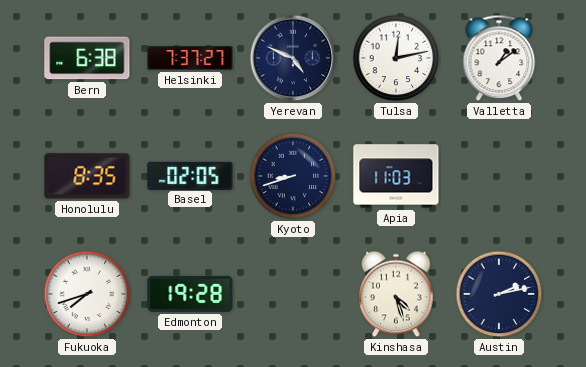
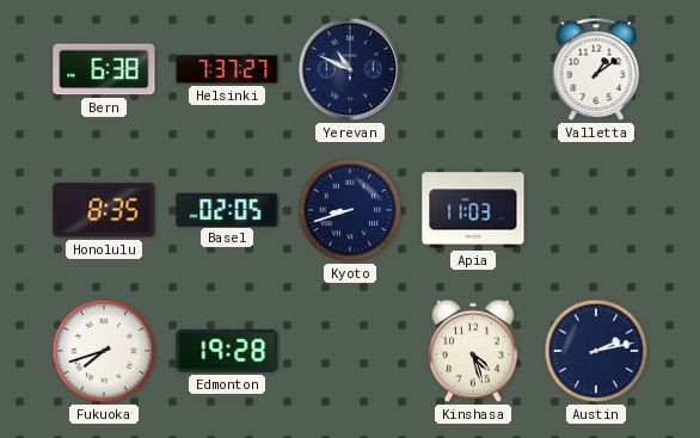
Yerevan: 4:49 -> 10:49 (350, 69)
Tulsa: 12:13 -> none (396, 58)
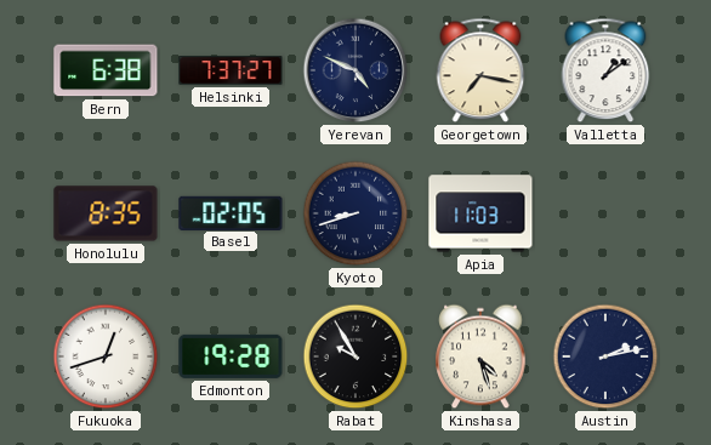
Yerevan: 10:49 -> 4:49 (355, 70)
Georgetown: none -> 7:17 (480, 70)
Fukuoka: 7:42 -> 12:42 (106, 356)
Rabat: none -> 9:55 (355, 356)
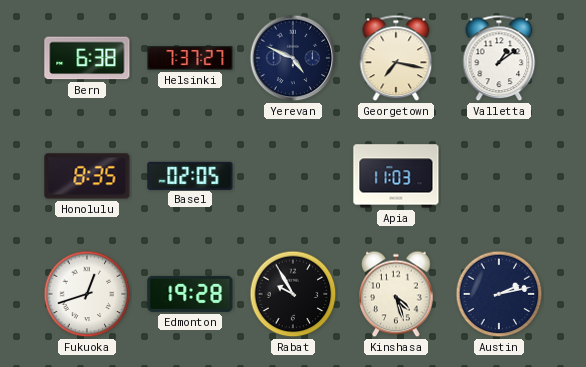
Kyoto: 8:42 -> none (355, 213)
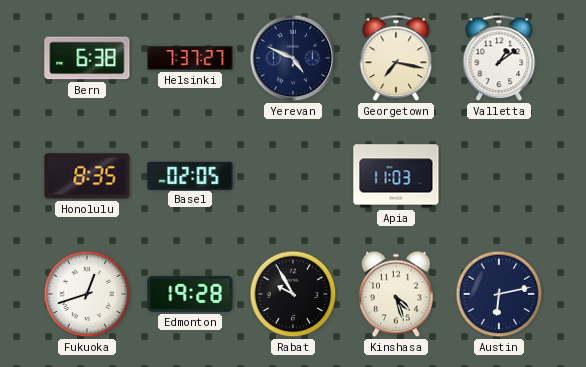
Austin: 2:13 -> 6:13 (499, 294)
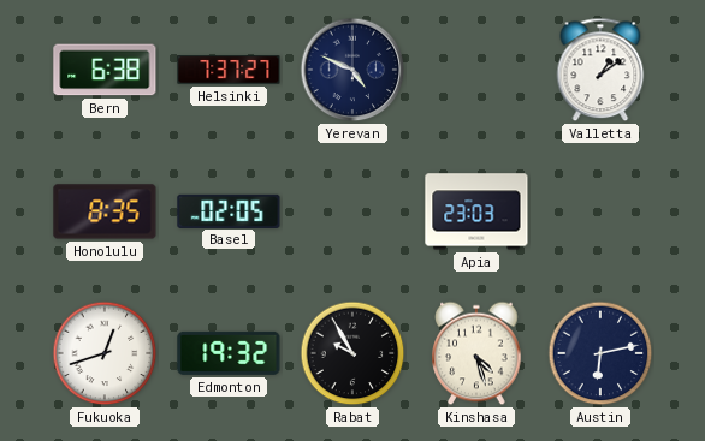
Georgetown: 7:17 -> none (396, 58)
Apia: 11:03 -> 23:03 (476, 211)
Edmonton: 19:28 -> 19:32 (229, 353)
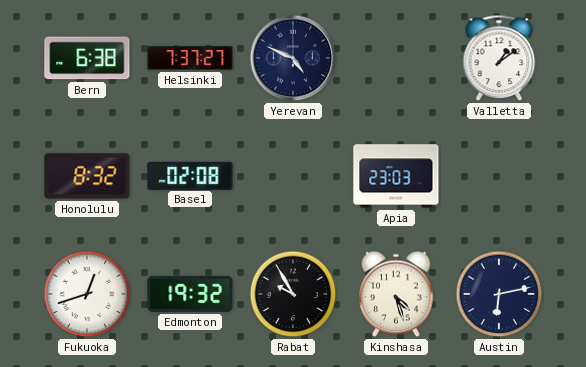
Honolulu: 8:35 -> 8:32 (87, 176)
Basel: 02:05 -> 02:08 (190, 175)
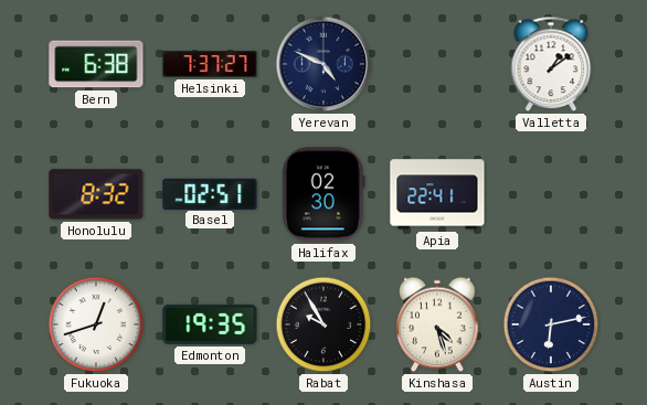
Basel: 02:08 -> 02:51 (210, 193)
Halifax: none -> 02:30 (325, 194)
Apia: 23:03 -> 22:41 (437, 194)
Edmonton: 19:32 -> 19:35 (210, 324)
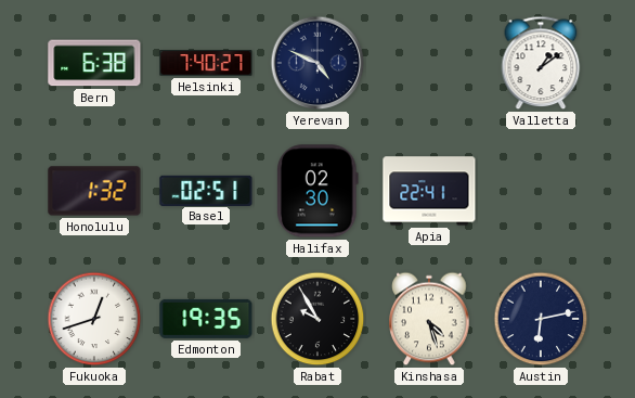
Helsinki: 7:37 -> 7:40 (206, 63)
Honolulu: 8:32 -> 1:32 (94, 191)
